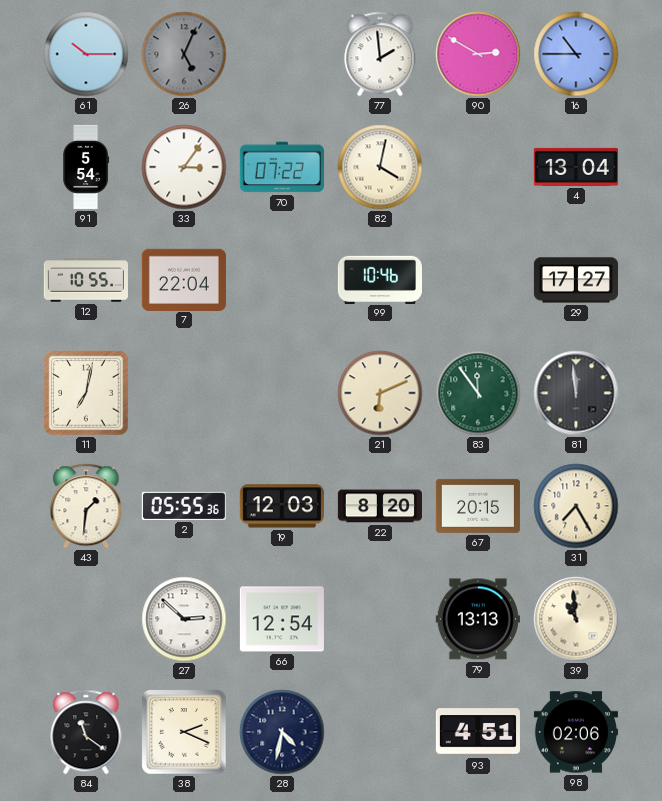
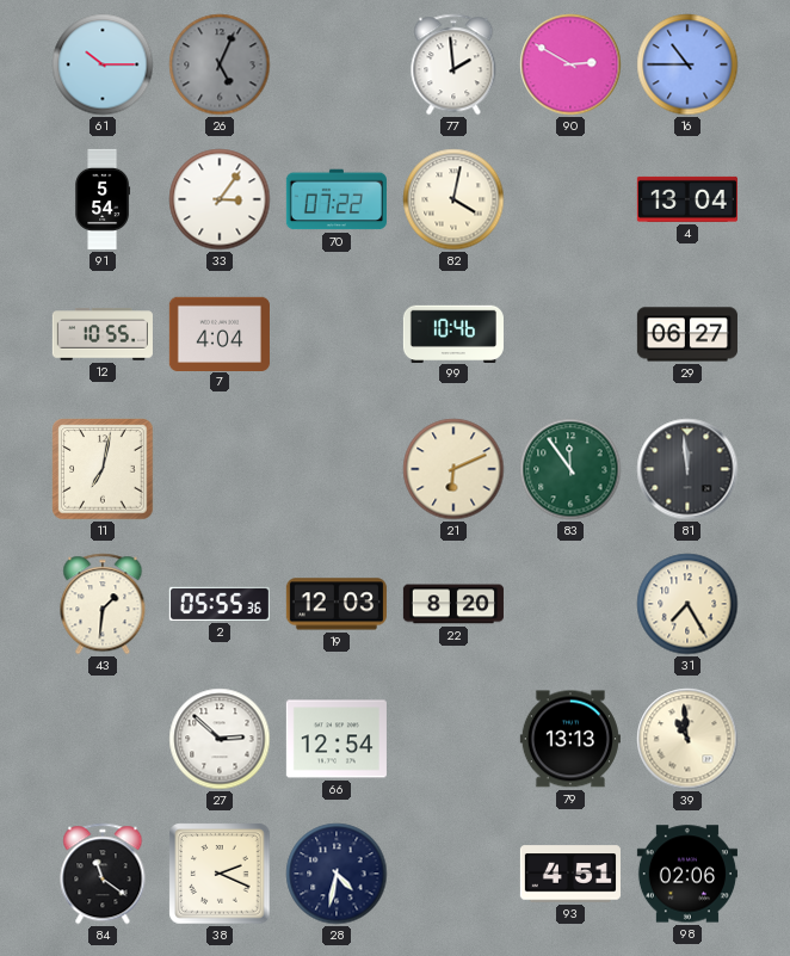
7: 22:04 -> 4:04 (220, 333)
29: 17:27 -> 06:27 (687, 334)
67: 20:15 -> none (478, 506)
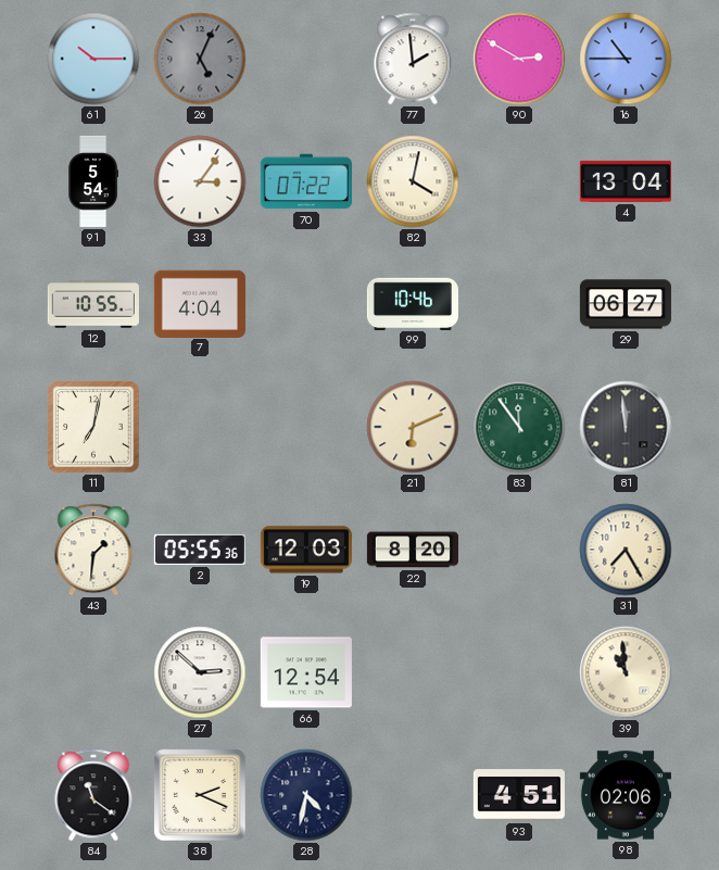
79: 13:13 -> none (570, 739)
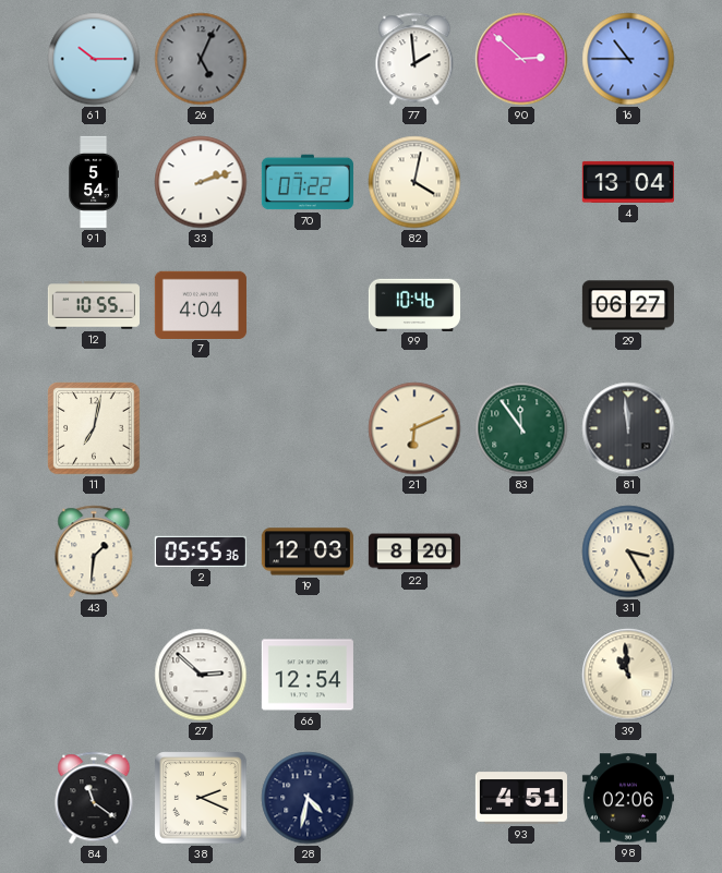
90: 2:50 -> 2:52 (521, 59)
33: 3:06 -> 2:12 (201, 182)
31: 7:25 -> 3:25 (628, 551)
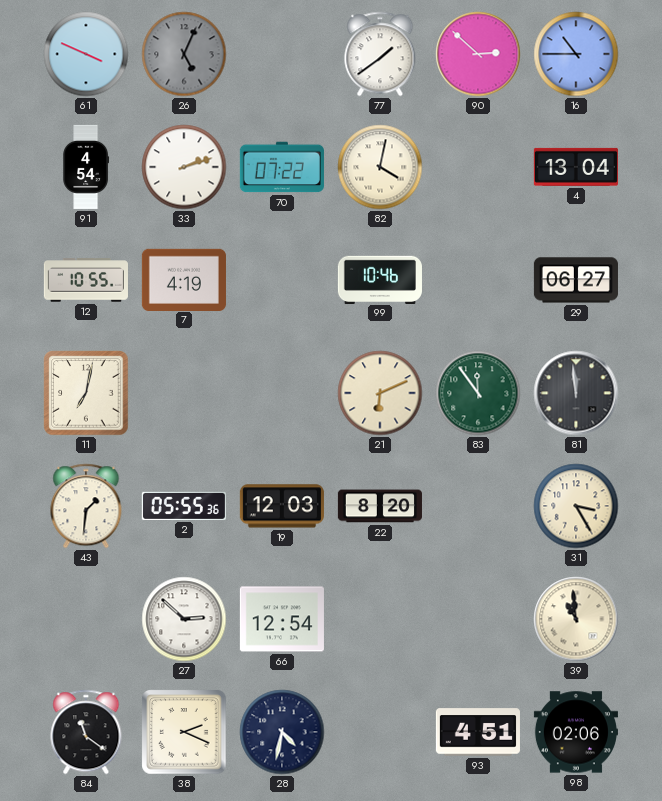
61: 10:15 -> 3:49 (86, 54)
77: 1:59 -> 1:39 (380, 54)
91: 5:54 -> 4:54 (86, 167)
7: 4:04 -> 4:19 (184, 279)
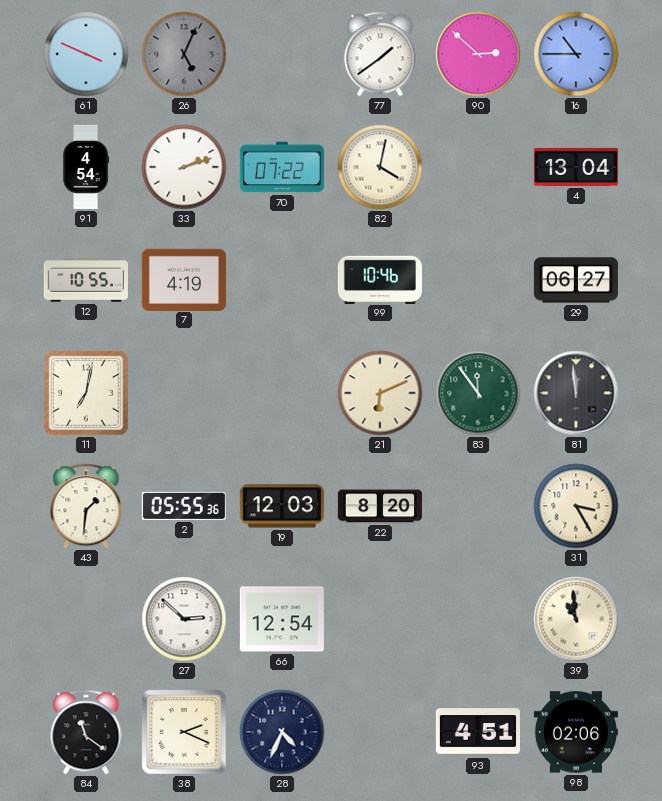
28: 4:32 -> 4:34 (282, 732)
